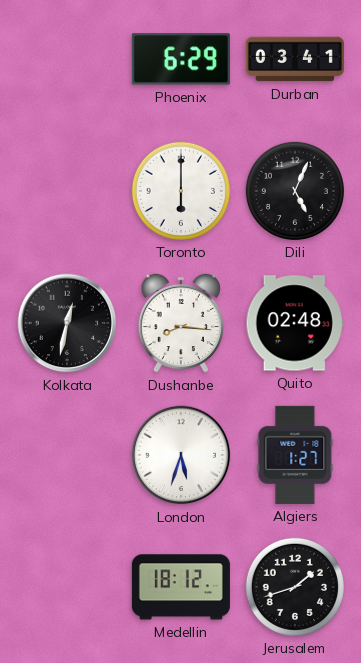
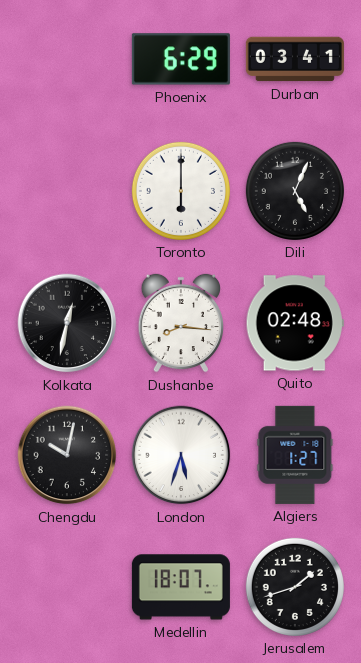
Chengdu: none -> 10:02 (67, 455)
Medellin: 18:12 -> 18:07 (181, 587)
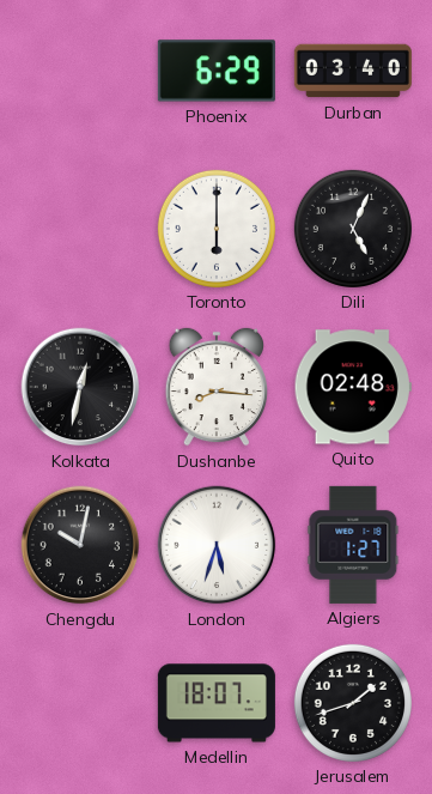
Durban: 03:41 -> 03:40 (353, 71)
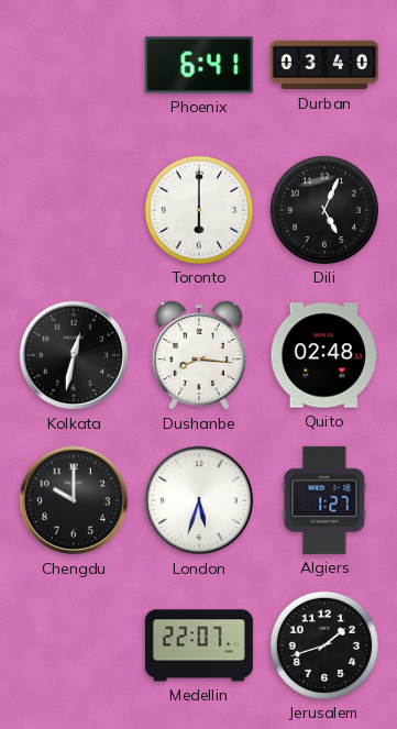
Phoenix: 6:29 -> 6:41 (199, 65)
Chengdu: 10:02 -> 10:00 (74, 500)
Medellin: 18:07 -> 22:07 (199, 645)
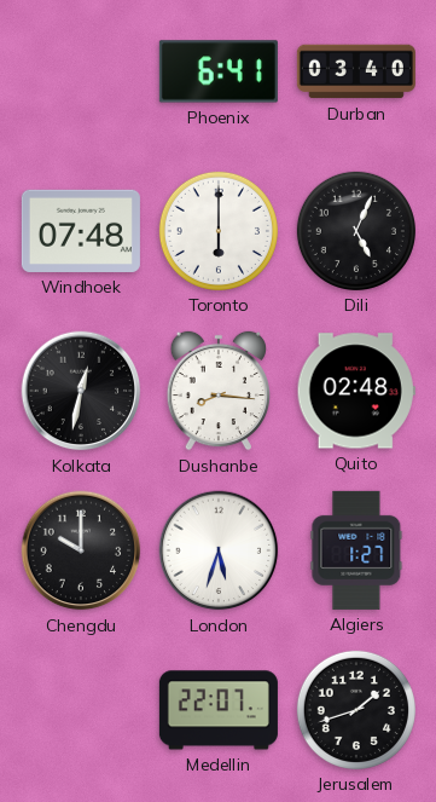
Windhoek: none -> 07:48 (81, 231)
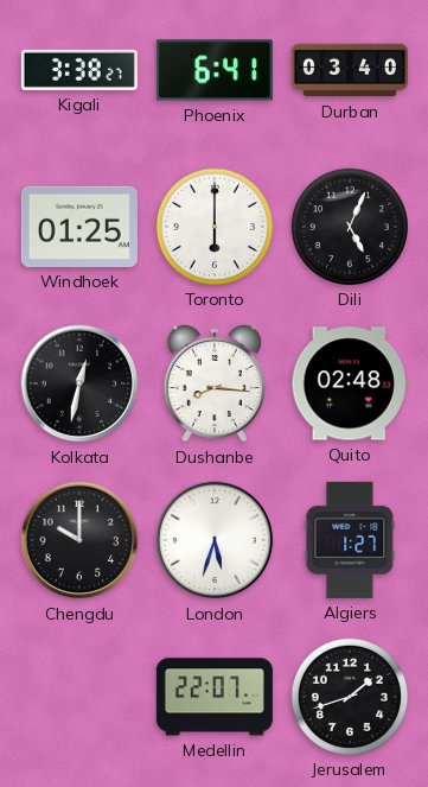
Kigali: none -> 3:38 (79, 70)
Windhoek: 07:48 -> 01:25 (79, 227)
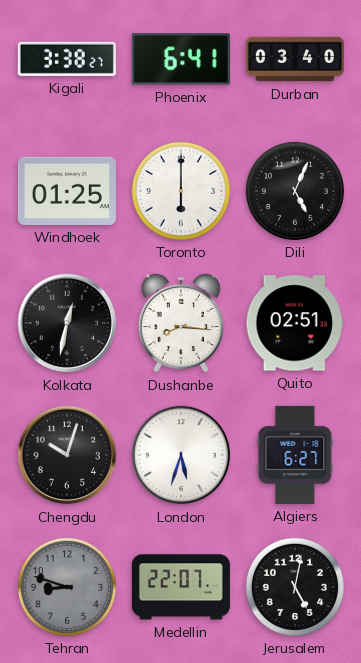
Quito: 02:48 -> 02:51 (295, 323)
Chengdu: 10:00 -> 10:03 (67, 455)
Algiers: 1:27 -> 6:27 (295, 455)
Tehran: none -> 8:48 (67, 587)
Jerusalem: 1:42 -> 5:02 (295, 587)
